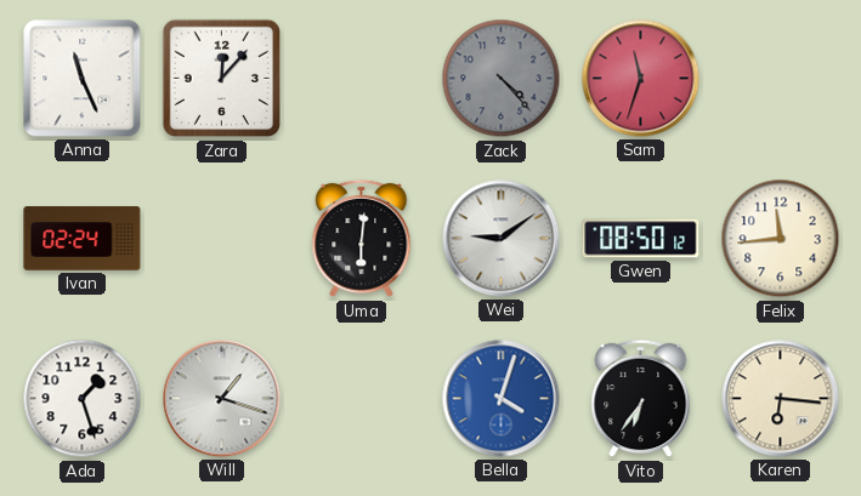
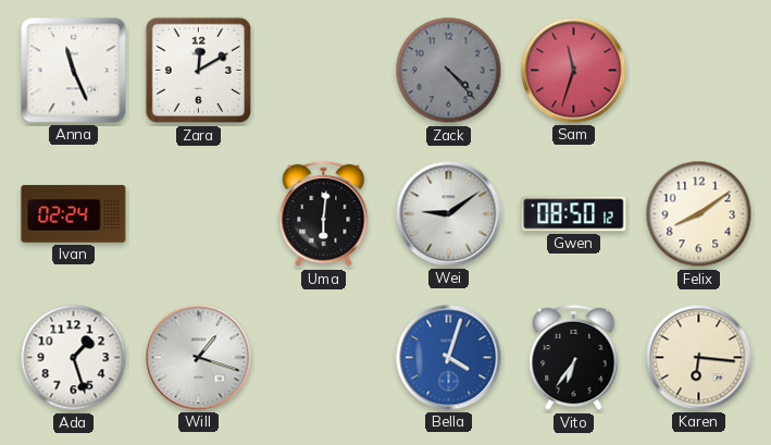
Zara: 12:07 -> 12:10 (199, 71)
Felix: 11:44 -> 8:09 (699, 214)
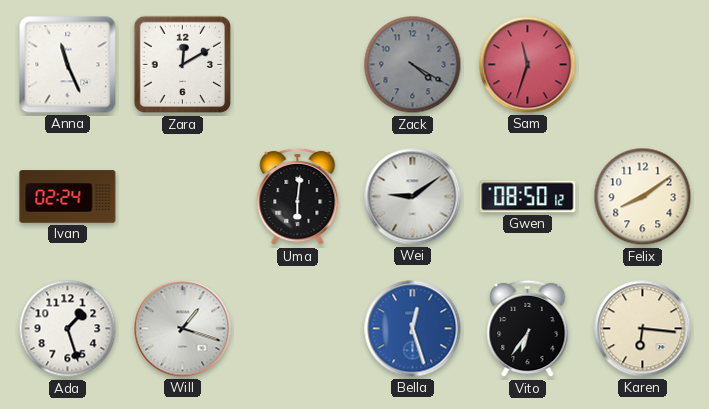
Zack: 4:23 -> 4:20 (413, 65)
Bella: 4:03 -> 12:27 (413, 329)
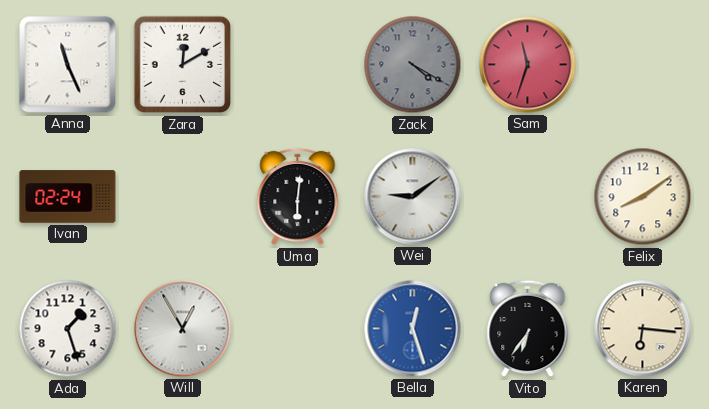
Gwen: 08:50 -> none (528, 197)
Will: 1:18 -> 12:55 (183, 329)
